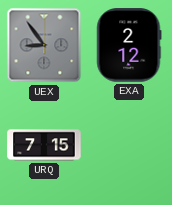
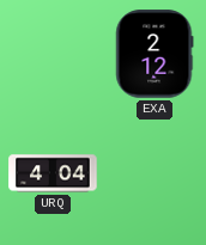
UEX: 8:54 -> none (44, 45)
URQ: 7:15 -> 4:04 (53, 173)
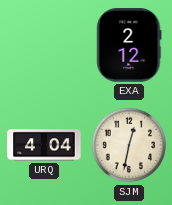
SJM: none -> 12:32 (129, 145)
